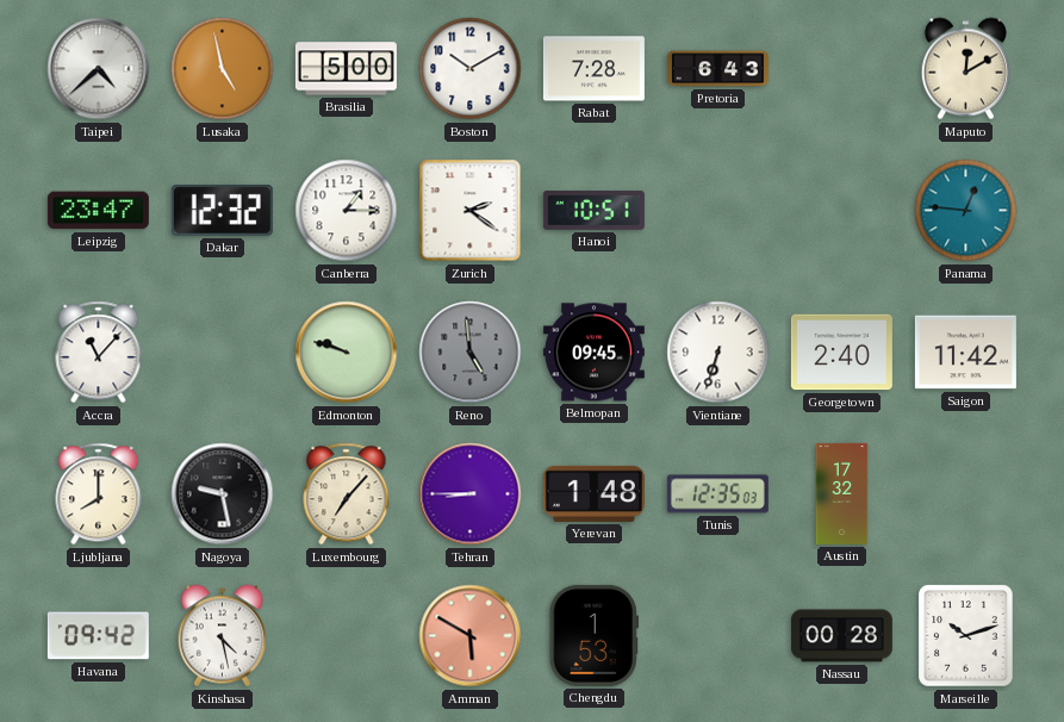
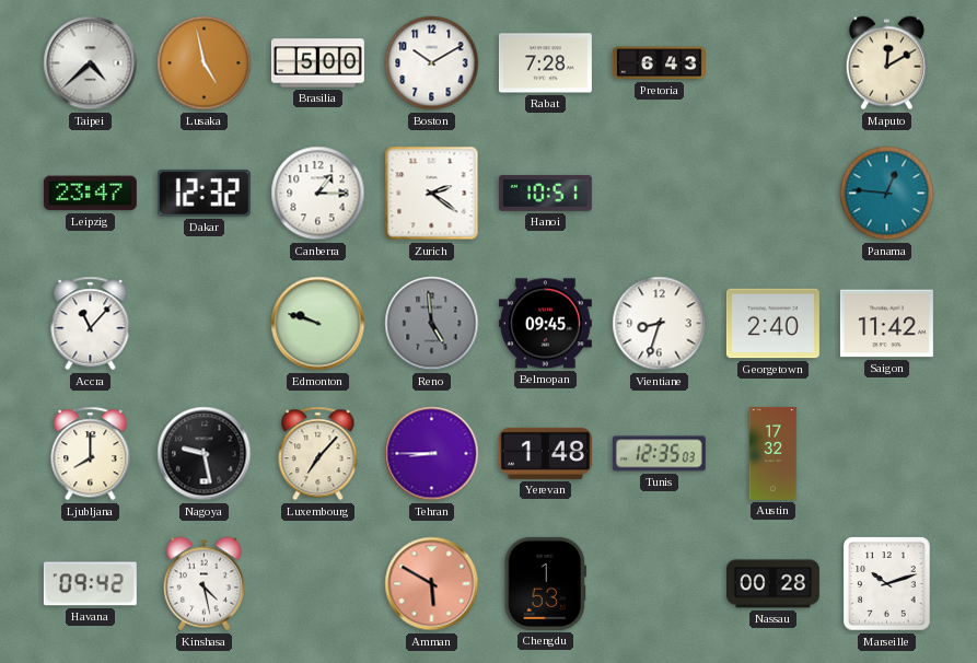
Vientiane: 6:33 -> 8:33 (660, 324)
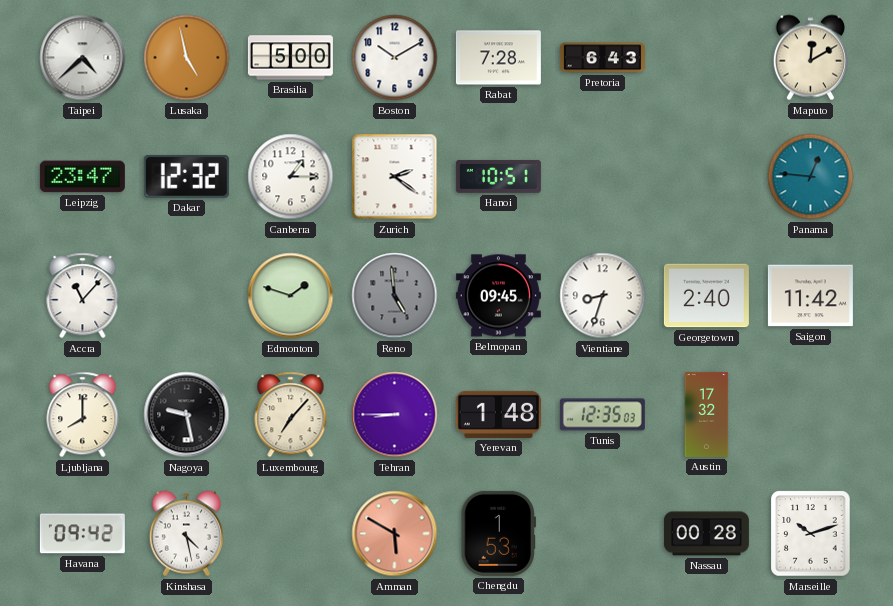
Edmonton: 9:48 -> 1:48 (291, 296)
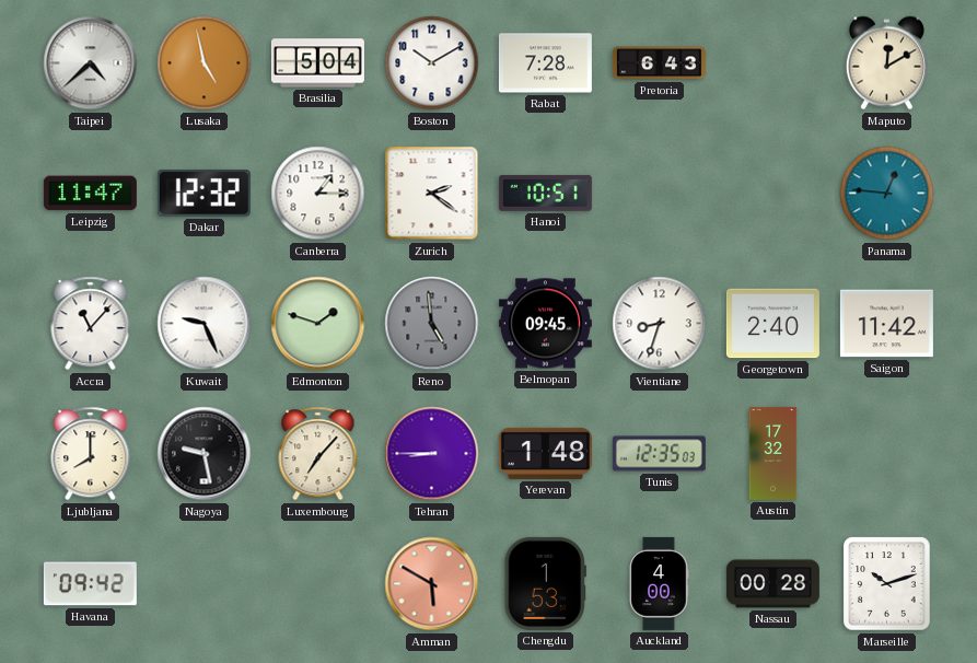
Brasilia: 5:00 -> 5:04 (317, 63)
Leipzig: 23:47 -> 11:47 (90, 194)
Kuwait: none -> 9:26 (205, 324)
Kinshasa: 4:28 -> none (186, 534)
Auckland: none -> 4:00 (659, 583)
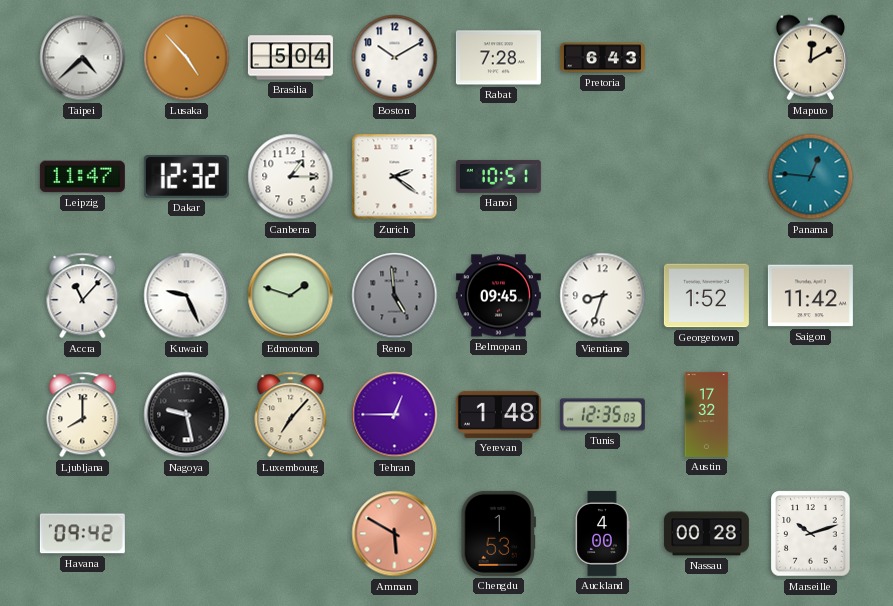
Lusaka: 4:58 -> 4:53 (187, 58)
Georgetown: 2:40 -> 1:52 (706, 296)
Tehran: 8:45 -> 12:45 (395, 415)
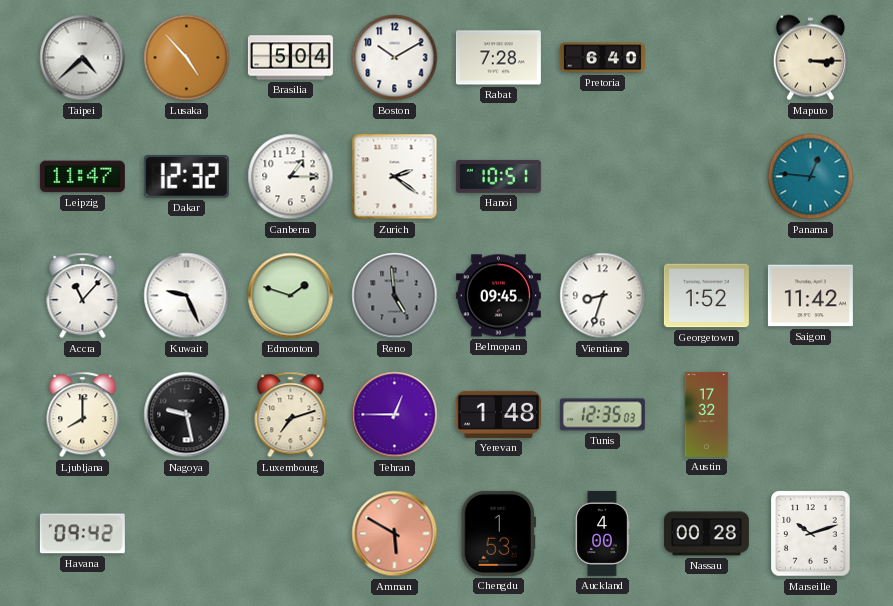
Pretoria: 6:43 -> 6:40 (602, 58)
Maputo: 12:10 -> 3:15 (810, 58)
Luxembourg: 7:07 -> 7:12 (291, 415)
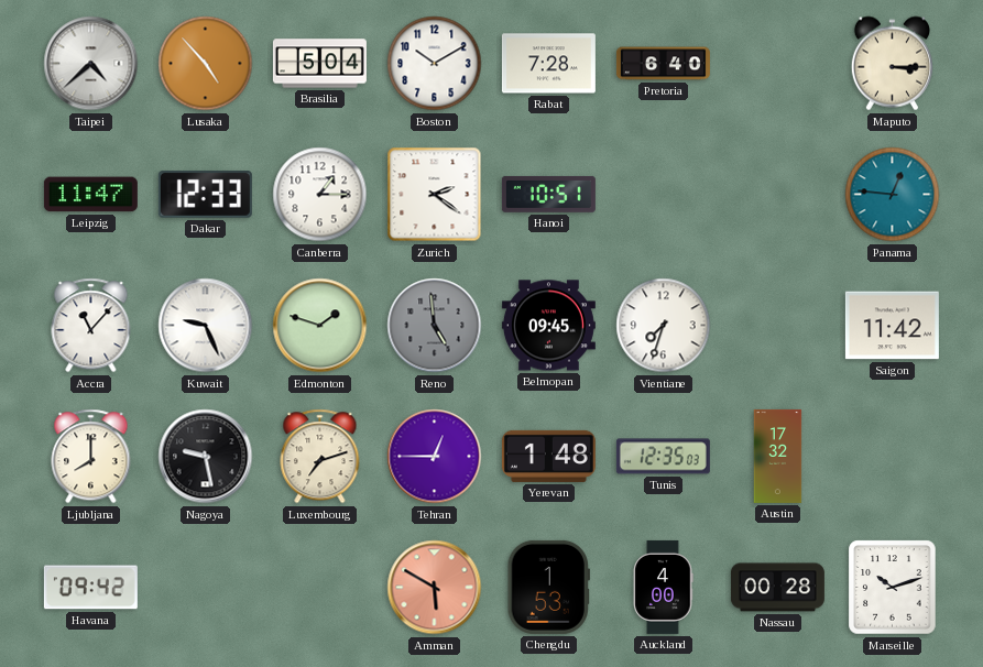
Dakar: 12:32 -> 12:33 (205, 194)
Vientiane: 8:33 -> 7:33 (664, 326)
Georgetown: 1:52 -> none (706, 296)
